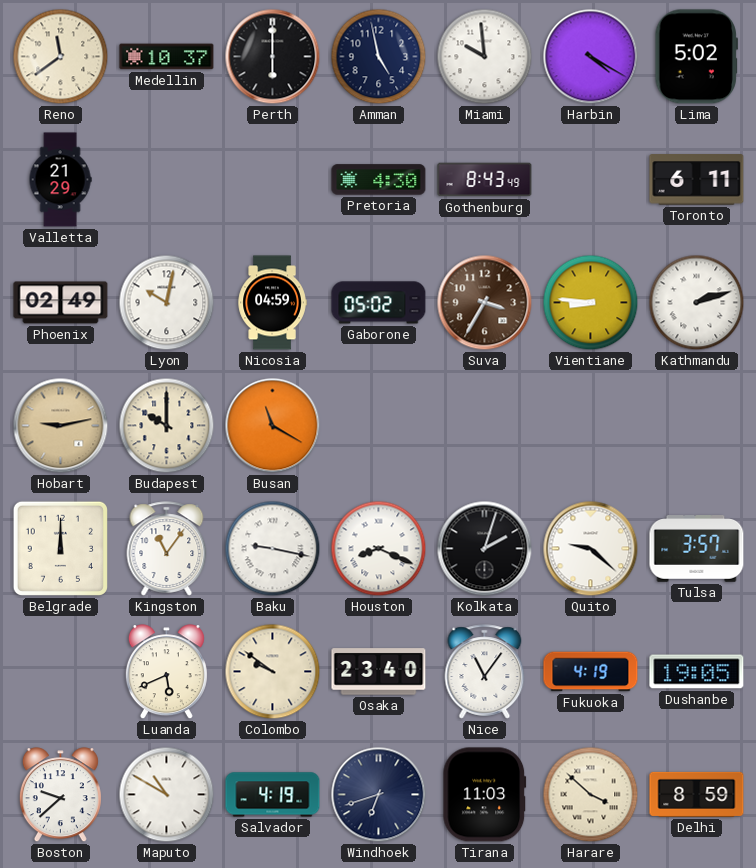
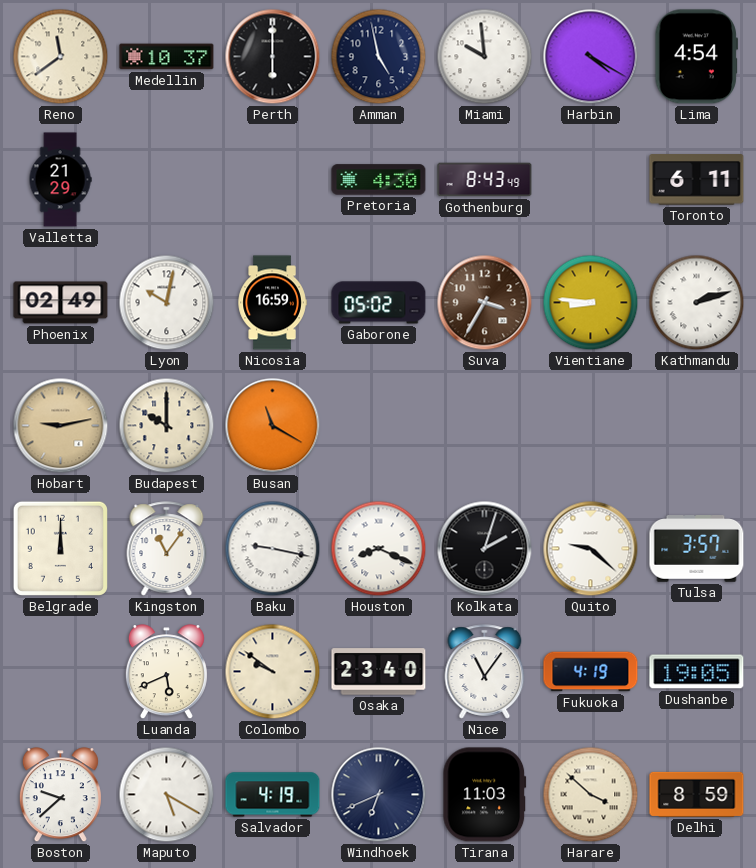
Lima: 5:02 -> 4:54 (696, 57)
Nicosia: 04:59 -> 16:59 (272, 303)
Maputo: 10:50 -> 5:20 (167, 795)
Windhoek: 6:42 -> 6:41 (379, 795)
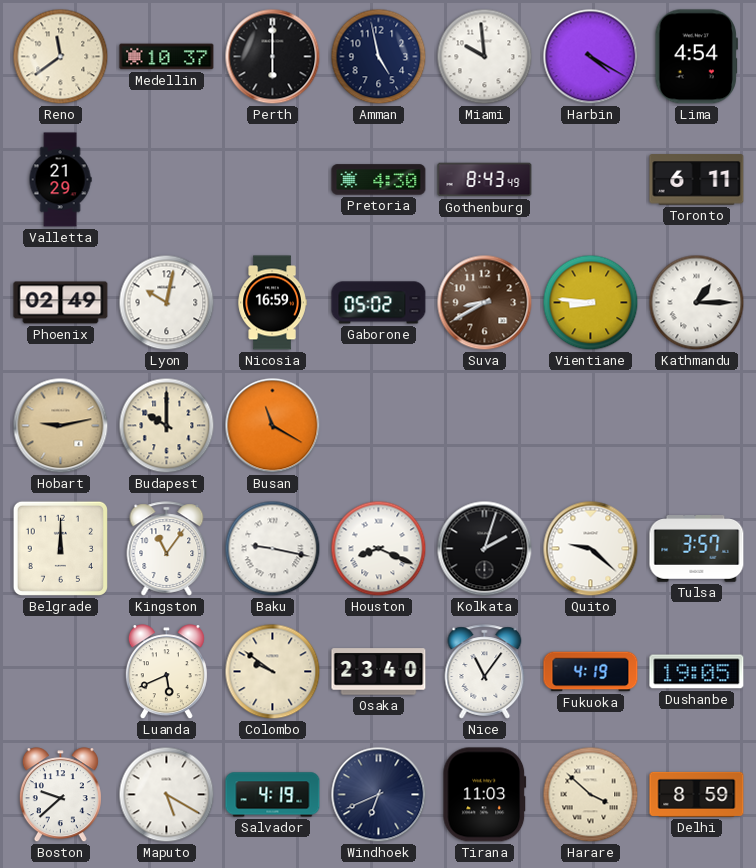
Suva: 3:35 -> 8:40 (485, 303)
Kathmandu: 2:12 -> 1:15 (697, 303)
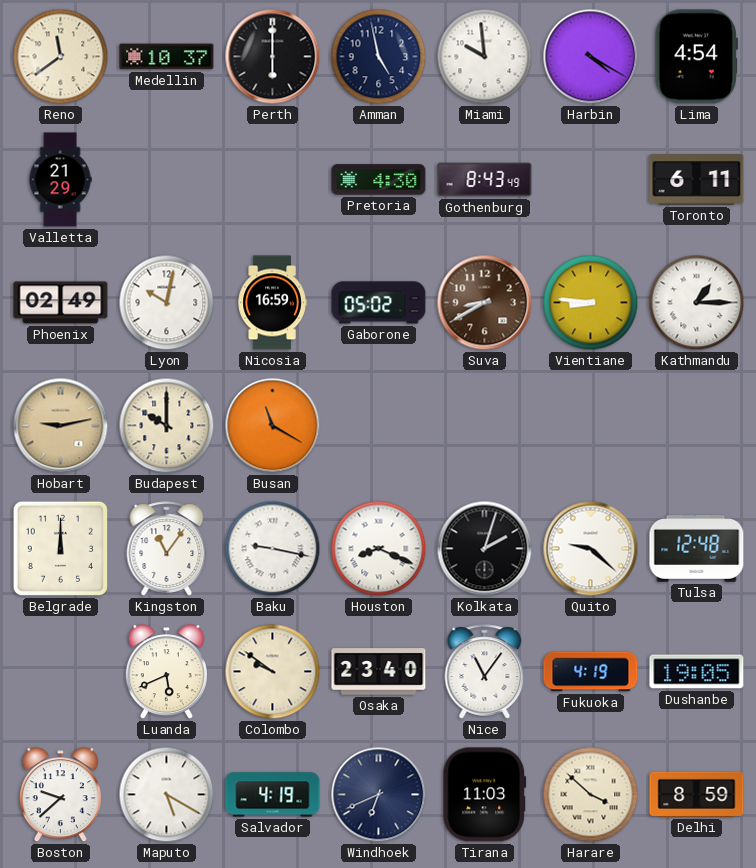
Tulsa: 3:57 -> 12:48 (697, 549)
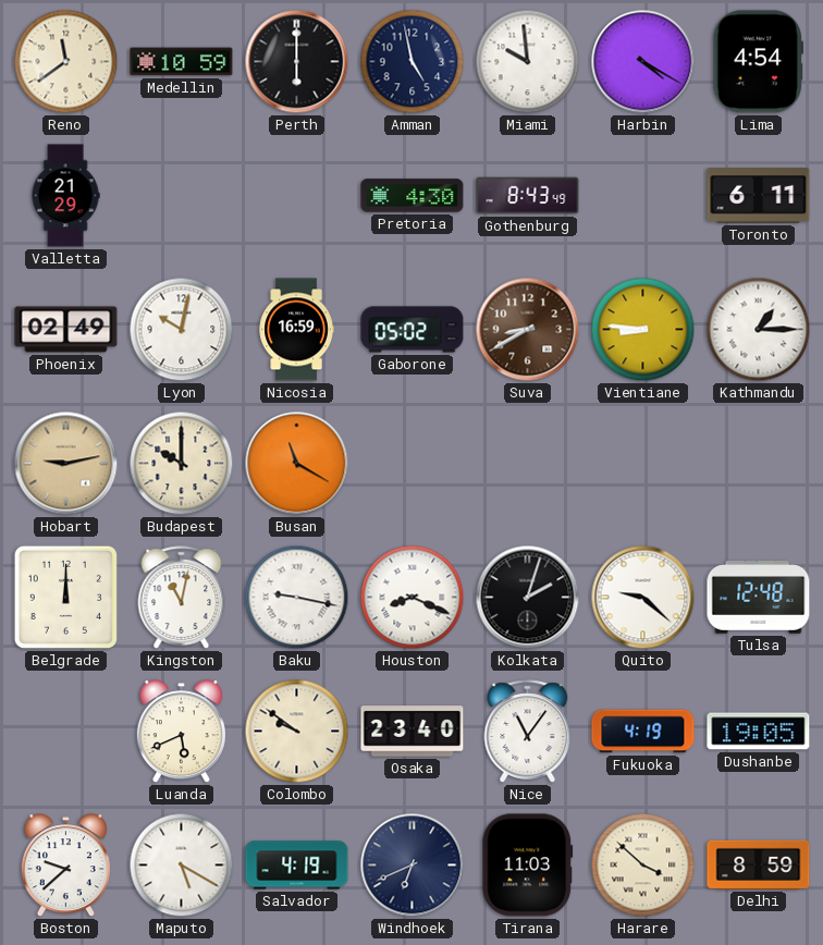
Medellin: 10:37 -> 10:59 (182, 62)
Kingston: 11:06 -> 11:02 (182, 598)
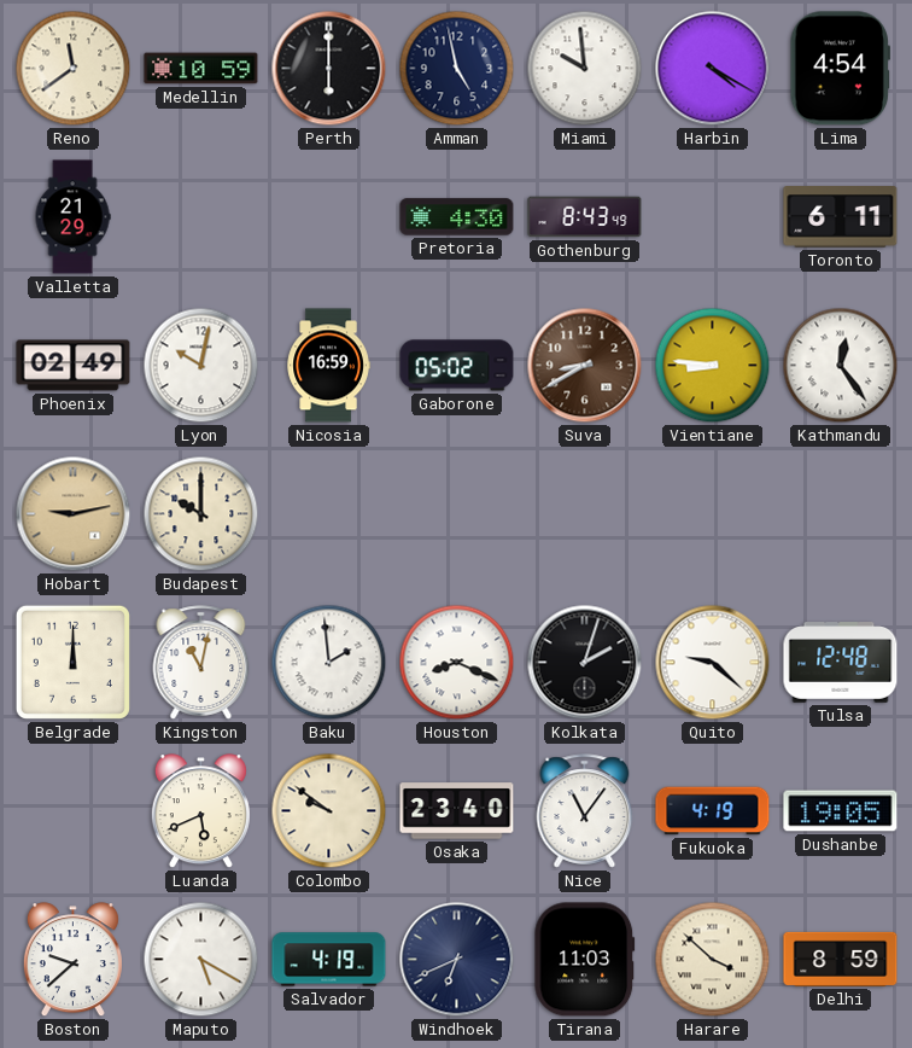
Kathmandu: 1:15 -> 12:24 (841, 366)
Busan: 11:20 -> none (297, 464)
Baku: 9:17 -> 1:59 (329, 663)
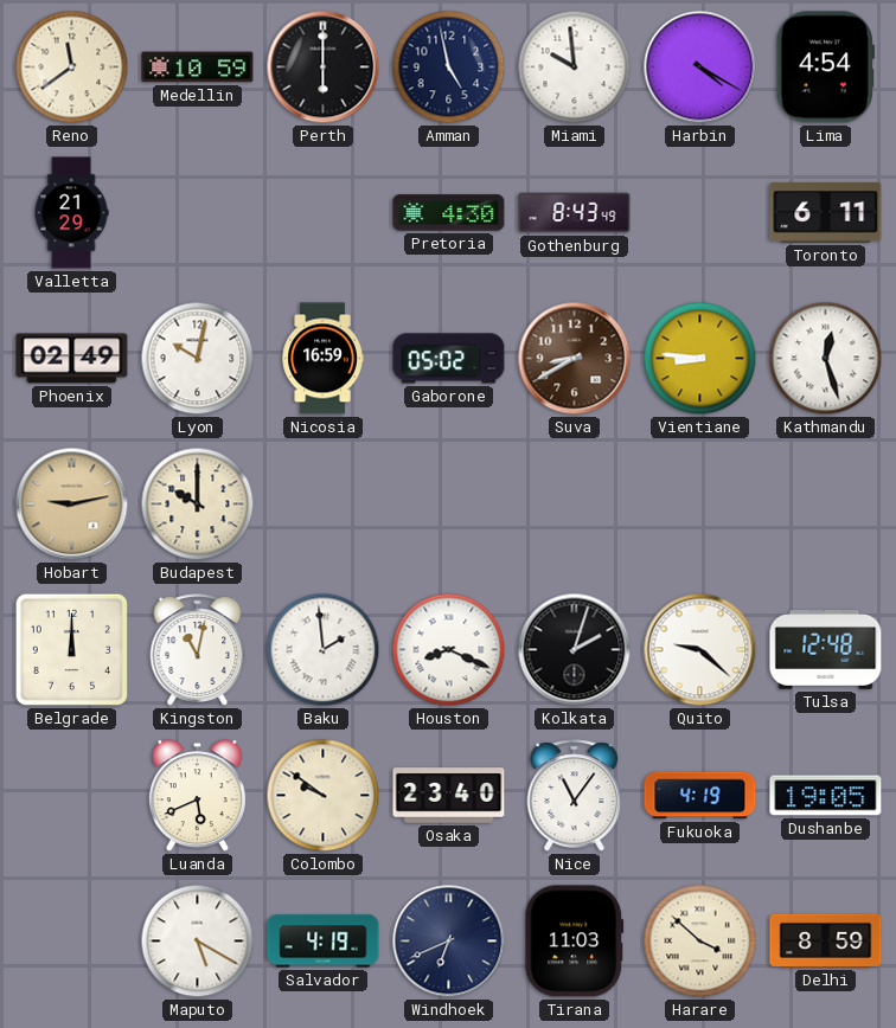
Kathmandu: 12:24 -> 12:27 (826, 359)
Boston: 9:38 -> none (72, 960)
